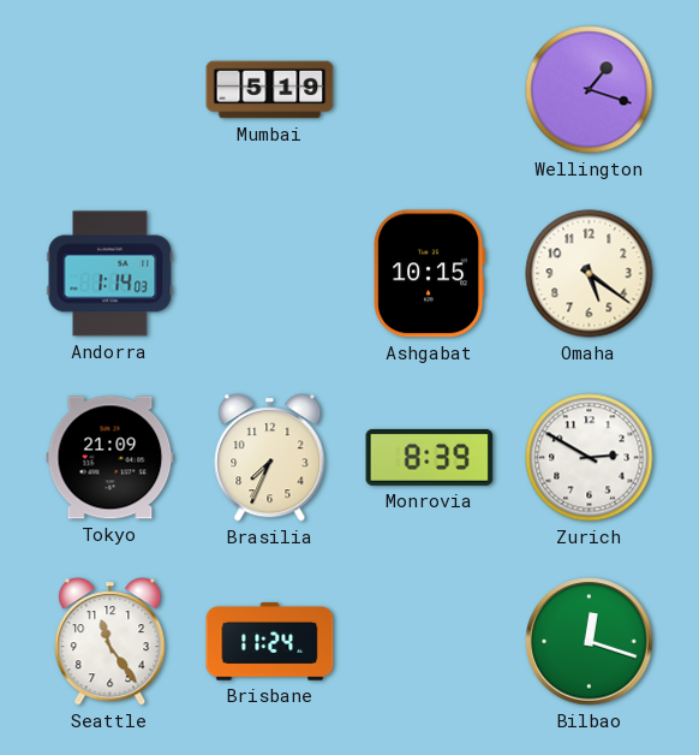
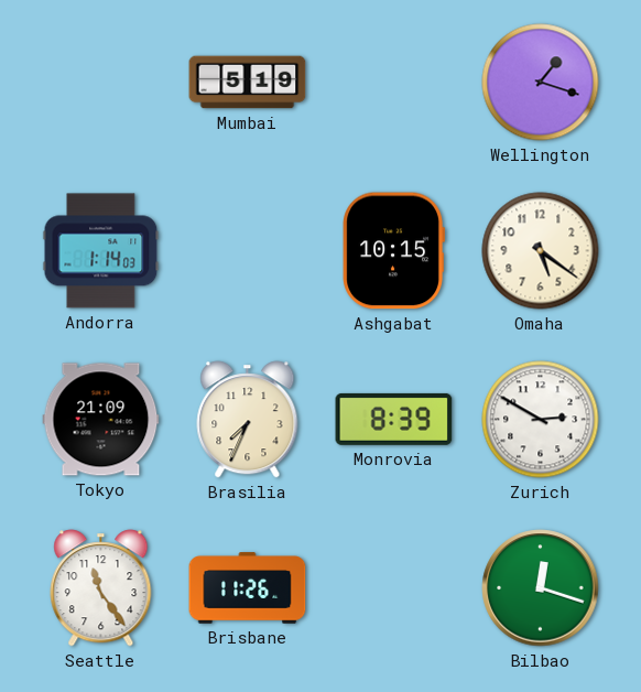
Brisbane: 11:24 -> 11:26 (248, 588)
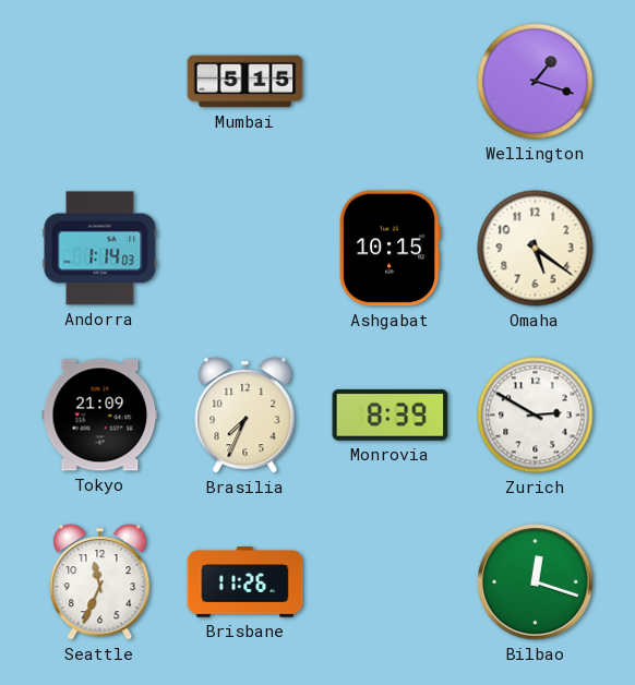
Mumbai: 5:19 -> 5:15 (245, 82)
Seattle: 11:24 -> 11:34 (100, 582)
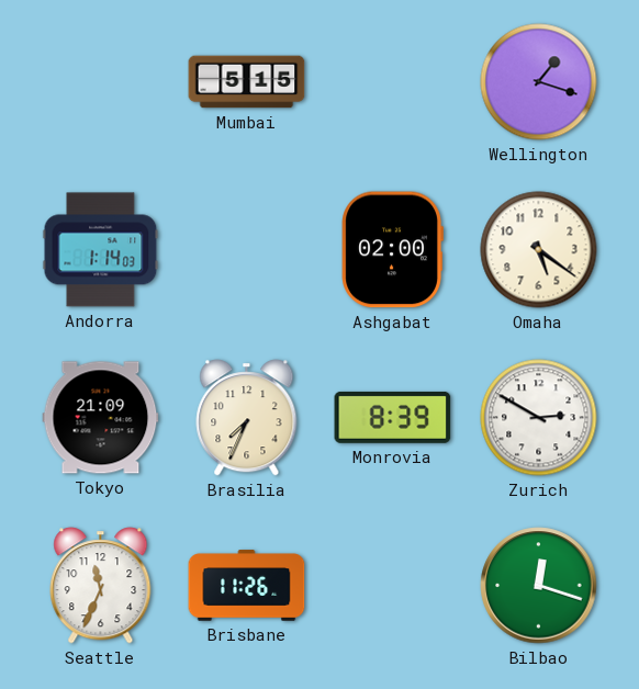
Ashgabat: 10:15 -> 02:00 (392, 250)
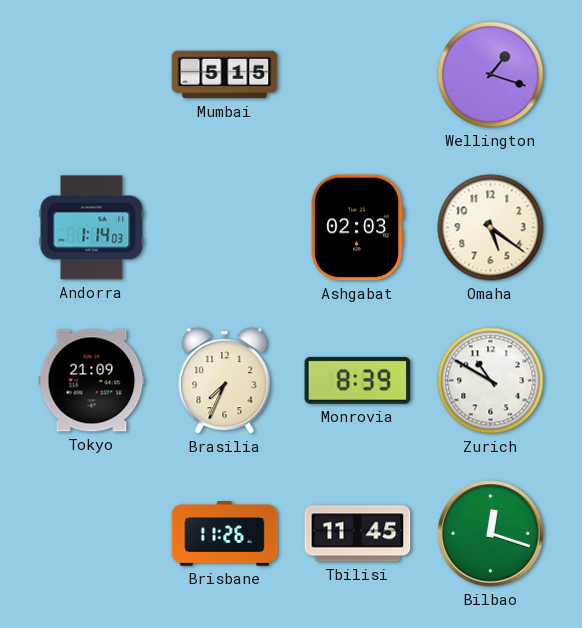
Ashgabat: 02:00 -> 02:03 (357, 228)
Zurich: 2:50 -> 10:50 (491, 381)
Seattle: 11:34 -> none (101, 586)
Tbilisi: none -> 11:45 (358, 534)
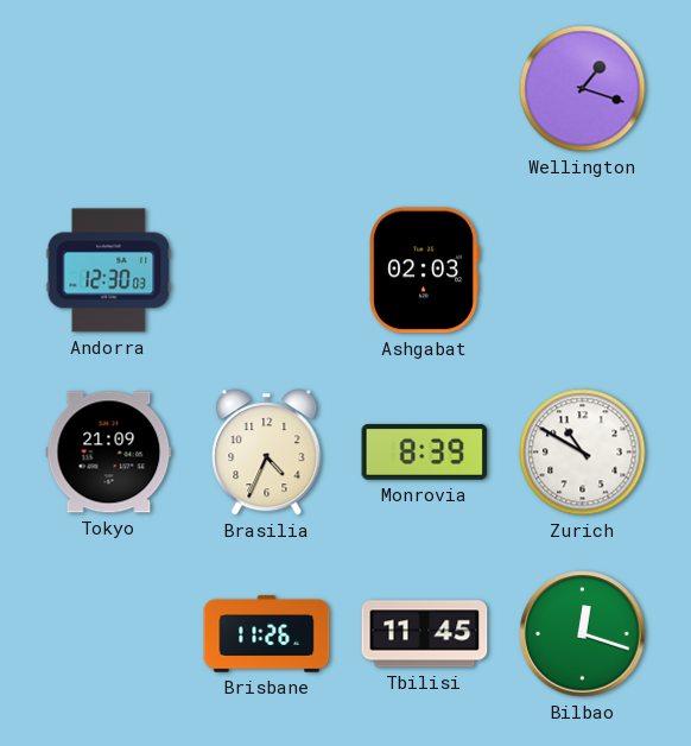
Mumbai: 5:15 -> none (225, 75)
Andorra: 1:14 -> 12:30 (109, 271)
Omaha: 5:21 -> none (491, 228)
Brasilia: 7:34 -> 4:34 (267, 453)
